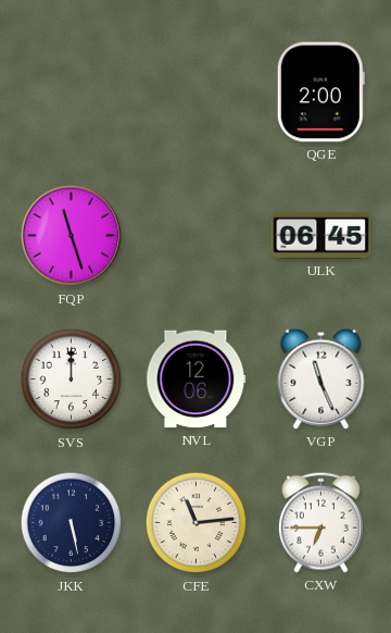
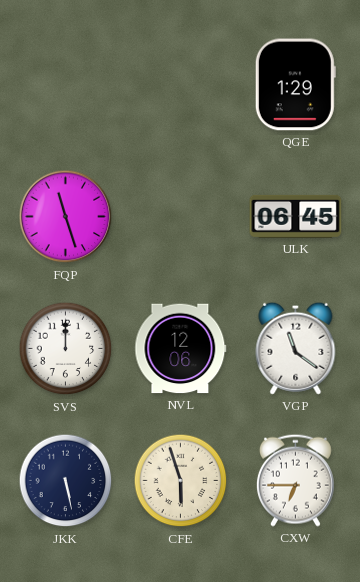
QGE: 2:00 -> 1:29 (295, 85)
VGP: 11:26 -> 11:21 (296, 348)
CFE: 11:14 -> 5:57 (181, 481)
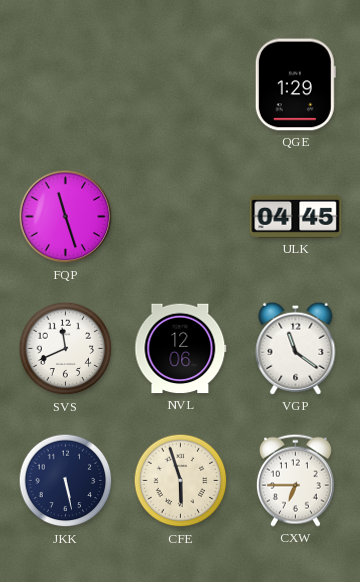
ULK: 06:45 -> 04:45 (296, 216)
SVS: 12:00 -> 11:41 (66, 349)
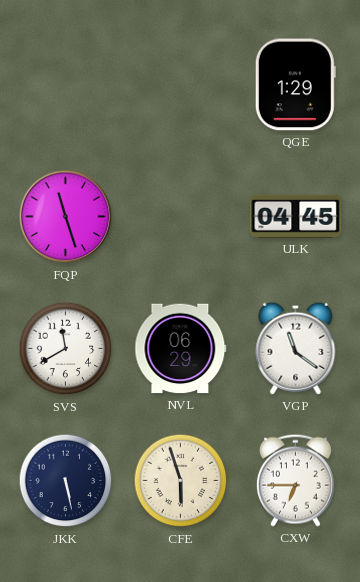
SVS: 11:41 -> 11:40 (66, 349)
NVL: 12:06 -> 06:29 (181, 349)
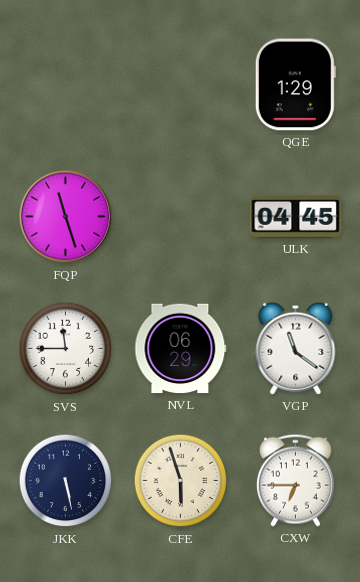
SVS: 11:40 -> 11:45 (66, 349)
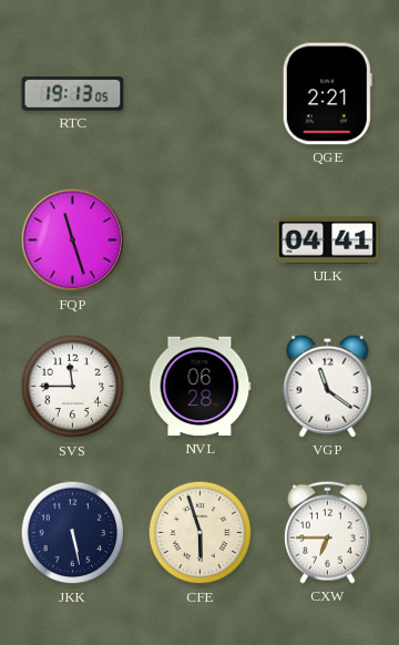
RTC: none -> 19:13 (73, 93)
QGE: 1:29 -> 2:21 (327, 94)
ULK: 04:45 -> 04:41 (328, 239)
NVL: 06:29 -> 06:28 (201, 387)
